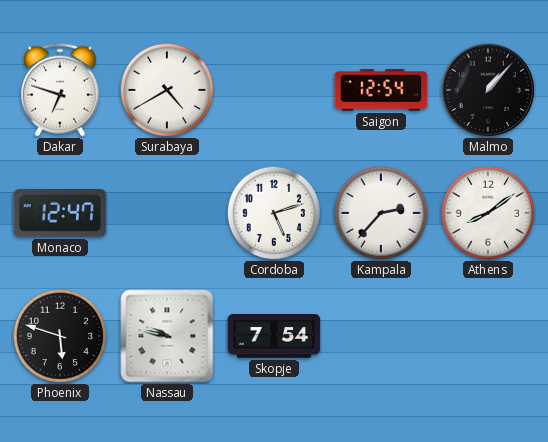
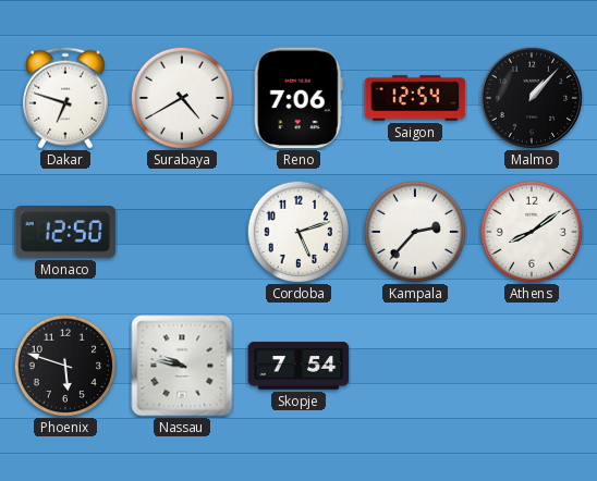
Reno: none -> 7:06 (298, 98)
Monaco: 12:47 -> 12:50 (65, 233)
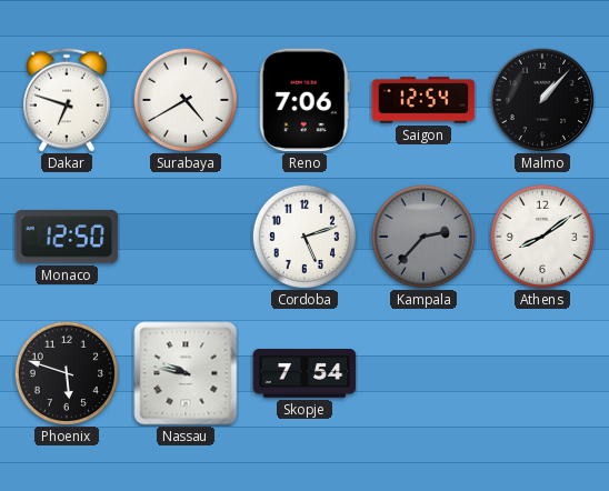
Kampala dial: white -> grey (422, 236)
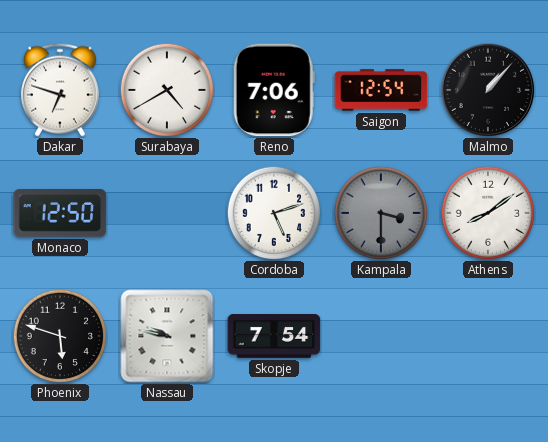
Kampala: 2:37 -> 3:30 (380, 212)
